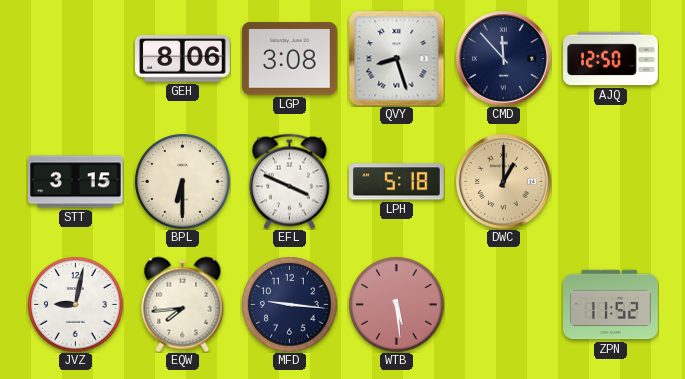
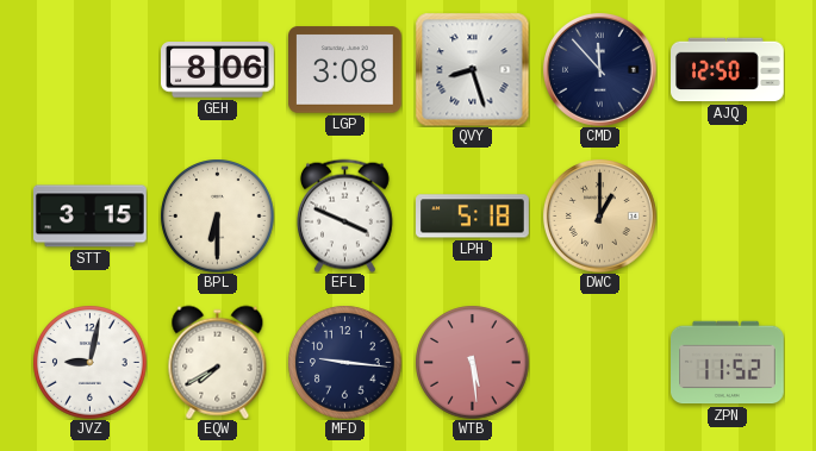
EQW: 7:44 -> 7:40 (218, 362)
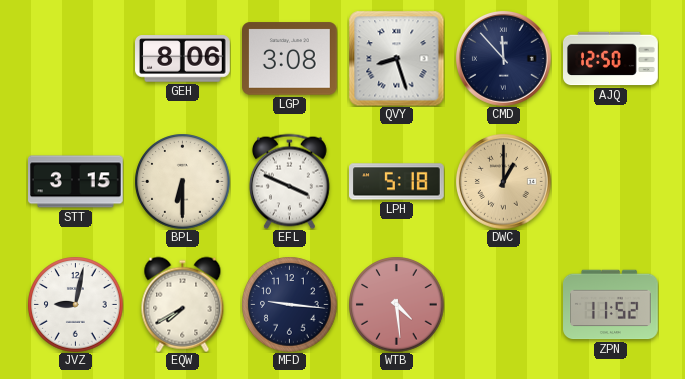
WTB: 5:29 -> 4:29 (396, 304)
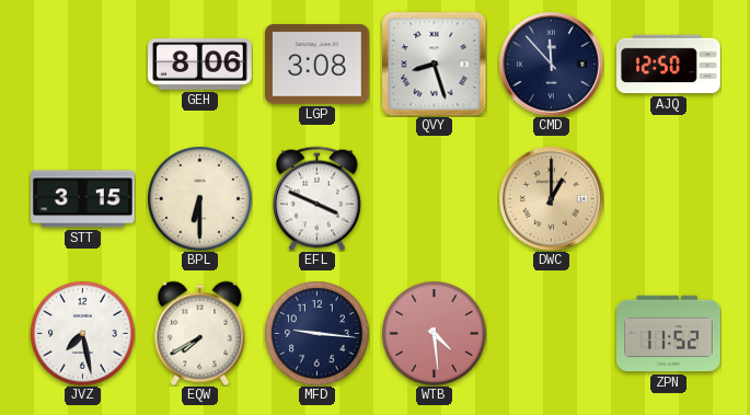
LPH: 5:18 -> none (397, 182)
JVZ: 9:02 -> 7:28 (82, 333)
